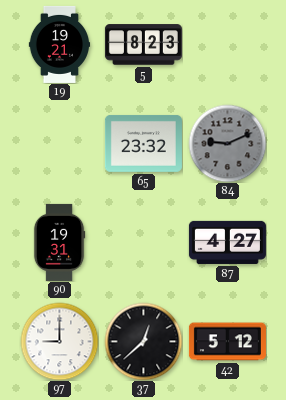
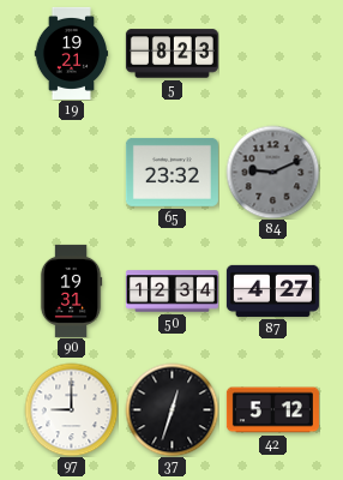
50: none -> 12:34 (171, 292)
37: 12:38 -> 12:33 (171, 409)
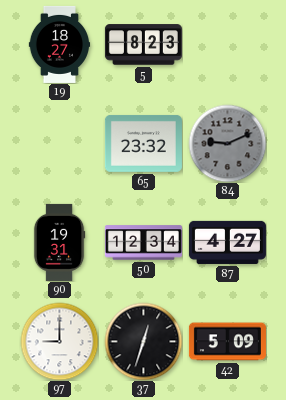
19: 19:21 -> 18:27 (60, 44)
42: 5:12 -> 5:09 (227, 342)
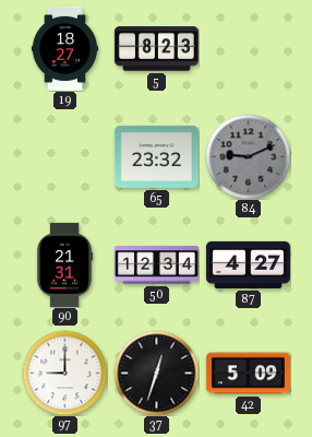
90: 19:31 -> 21:31 (64, 264)
